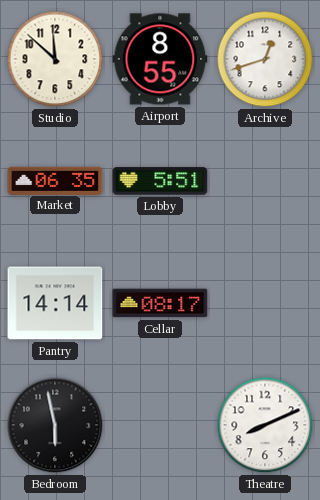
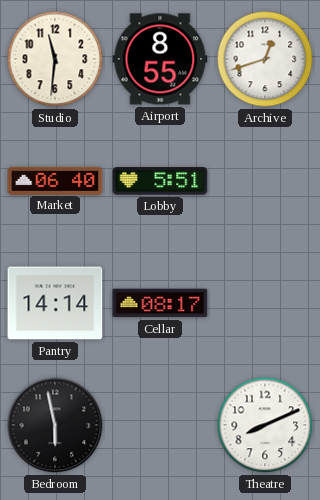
Studio: 11:52 -> 11:31 (55, 59)
Market: 06:35 -> 06:40 (55, 180)
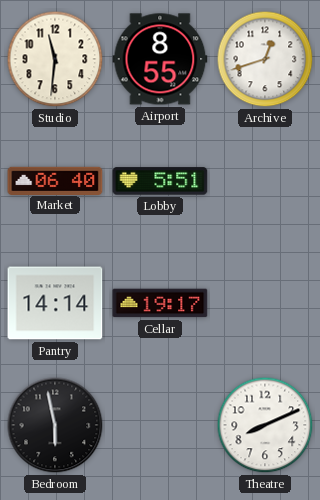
Cellar: 08:17 -> 19:17 (160, 303)
